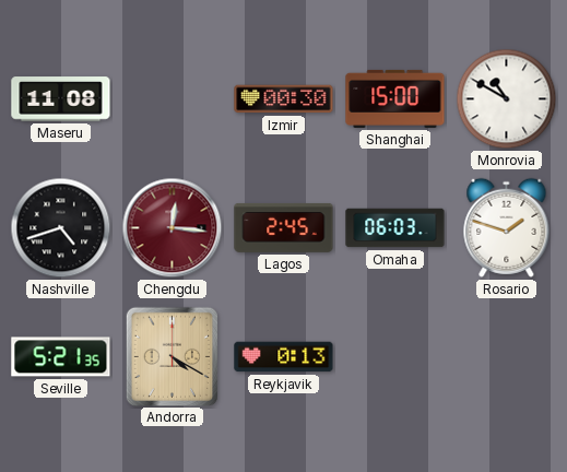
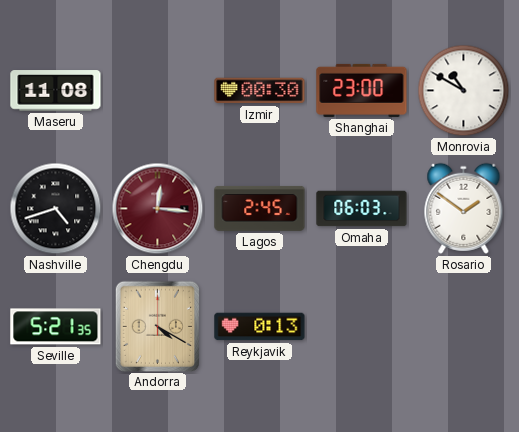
Shanghai: 15:00 -> 23:00 (362, 90)
Rosario: 1:48 -> 1:51 (464, 208)
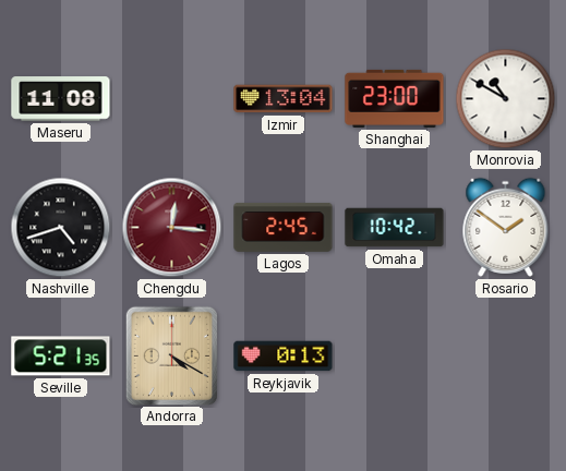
Izmir: 00:30 -> 13:04 (284, 99)
Omaha: 06:03 -> 10:42 (395, 228)
